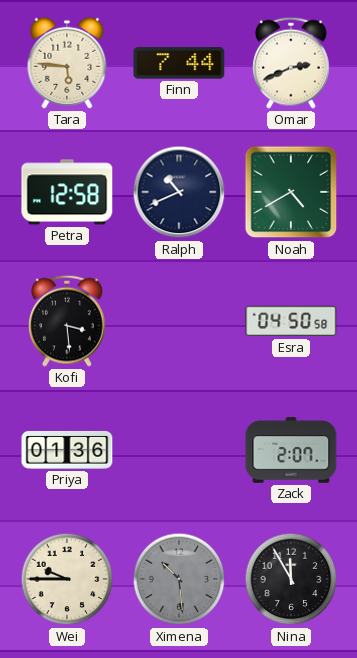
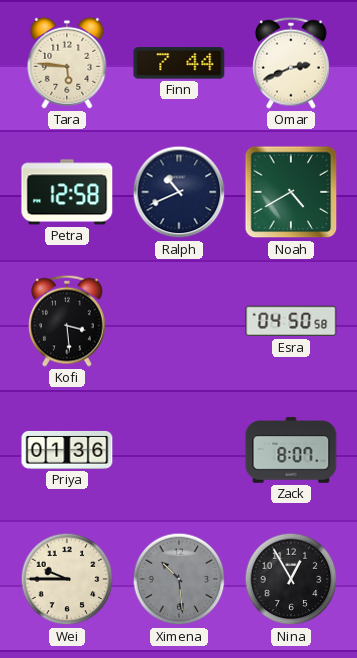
Zack: 2:07 -> 8:07 (291, 450)
Nina: 11:55 -> 12:55 (291, 579)
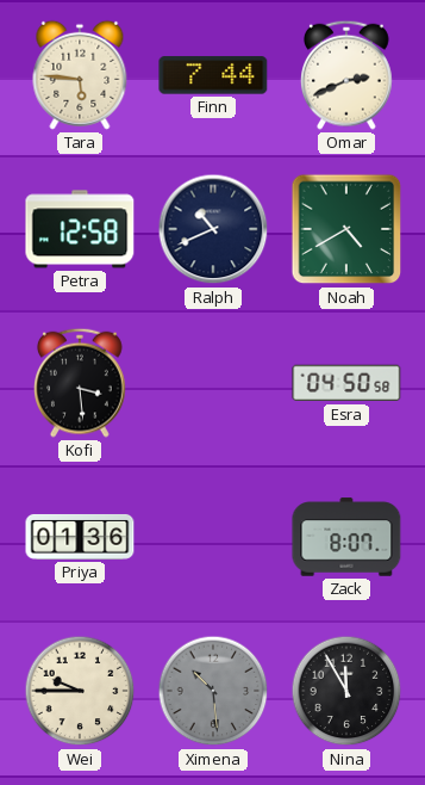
Nina: 12:55 -> 11:55 (346, 691)
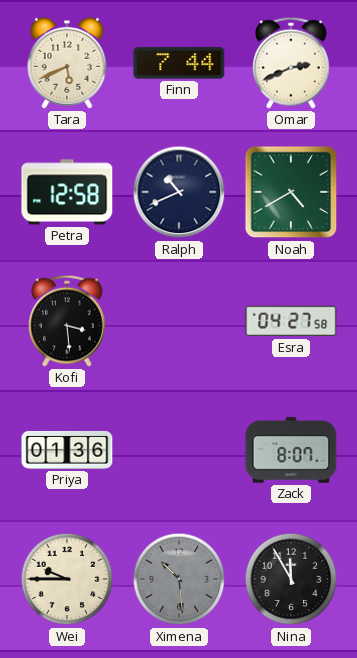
Tara: 5:46 -> 5:41 (67, 63)
Esra: 04:50 -> 04:27 (291, 321)
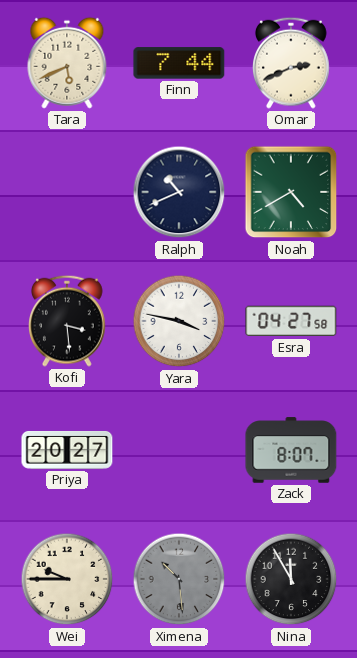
Petra: 12:58 -> none (67, 192)
Yara: none -> 3:47 (179, 321)
Priya: 01:36 -> 20:27 (67, 450)
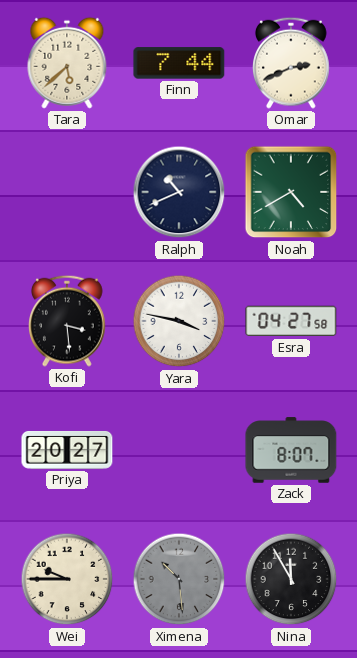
Tara: 5:41 -> 5:38 (67, 63)
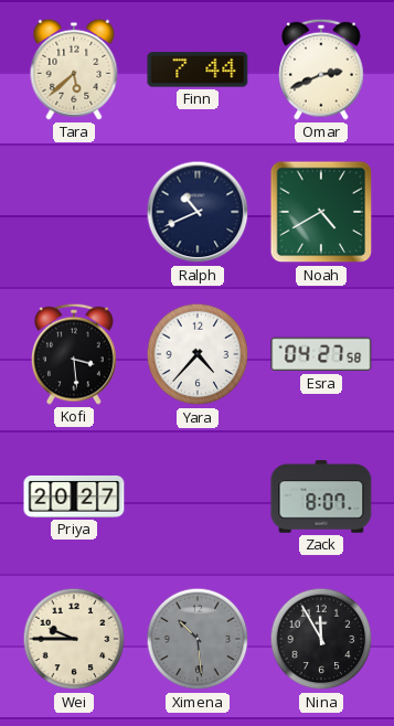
Yara: 3:47 -> 4:37 (198, 354)
